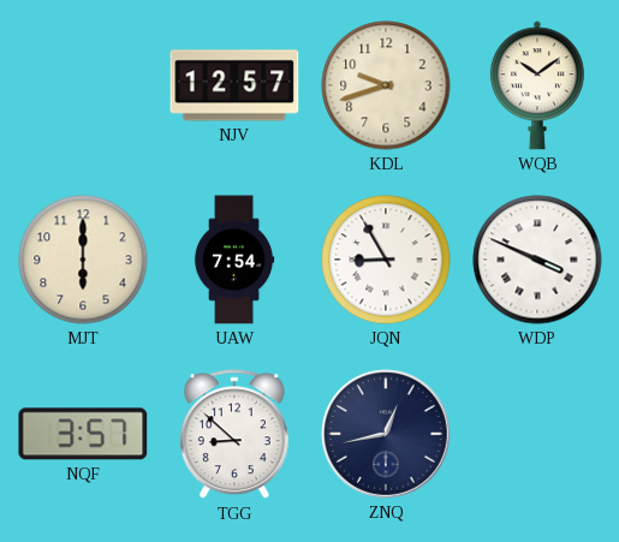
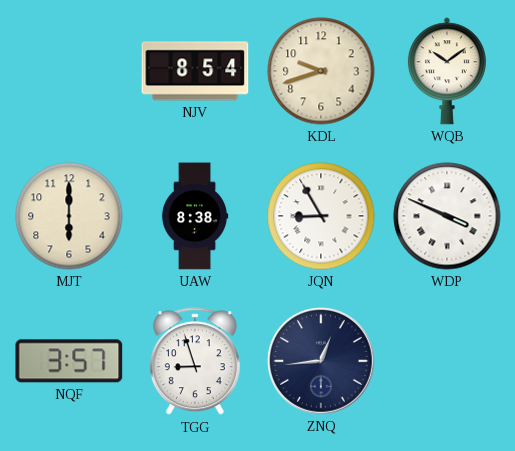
NJV: 12:57 -> 8:54 (195, 71)
UAW: 7:54 -> 8:38 (195, 216)
TGG: 8:52 -> 8:57 (195, 362)
ZNQ: 12:43 -> 12:44 (322, 362)
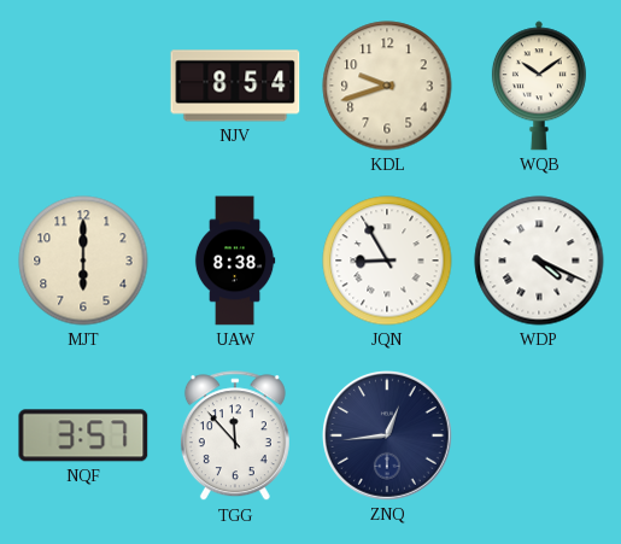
WDP: 3:49 -> 4:19 (539, 261)
TGG: 8:57 -> 11:53 (235, 437)
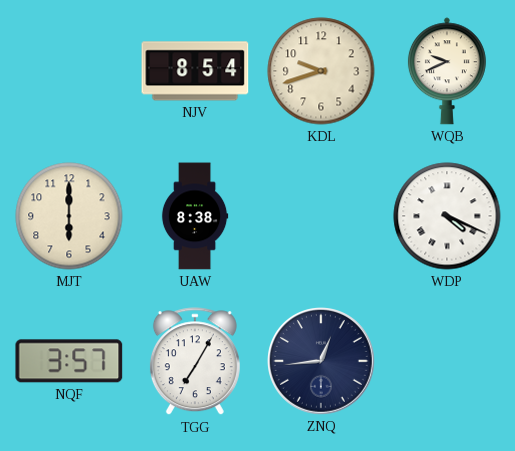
WQB: 10:09 -> 9:41 (447, 71)
JQN: 8:55 -> none (387, 261)
TGG: 11:53 -> 7:05 (195, 362)
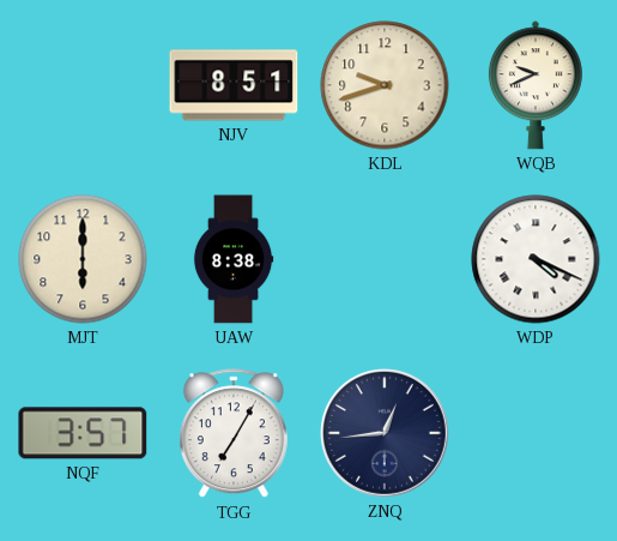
NJV: 8:54 -> 8:51 (234, 85)
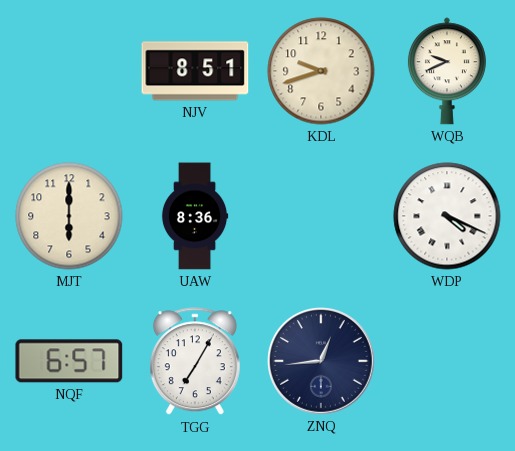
UAW: 8:38 -> 8:36 (195, 216)
NQF: 3:57 -> 6:57 (69, 361)
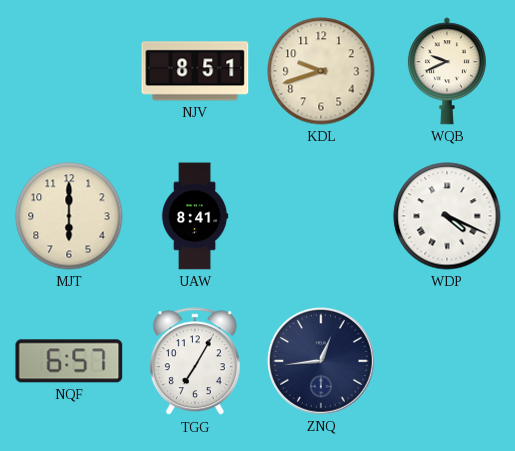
UAW: 8:36 -> 8:41 (195, 216)
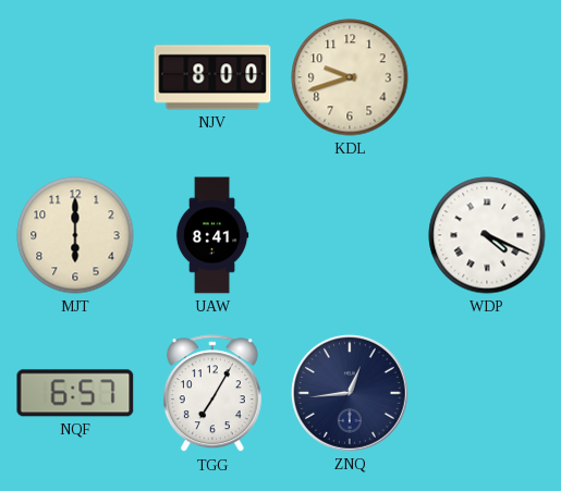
NJV: 8:51 -> 8:00 (212, 77)
WQB: 9:41 -> none (447, 71)
